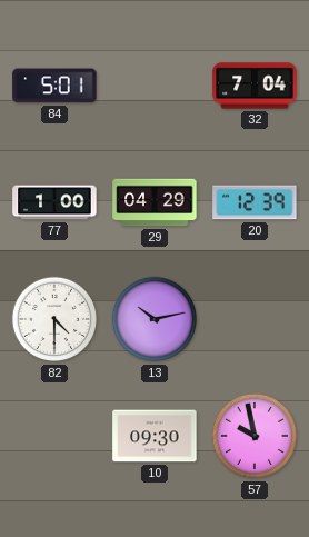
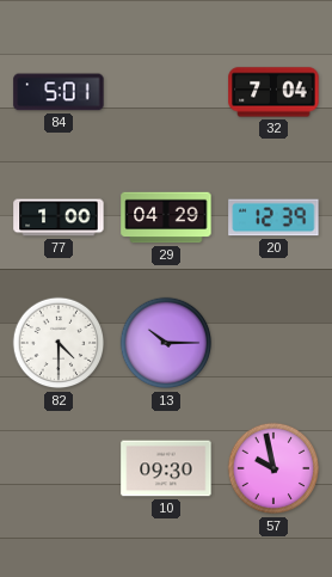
13: 10:13 -> 10:15 (166, 343)
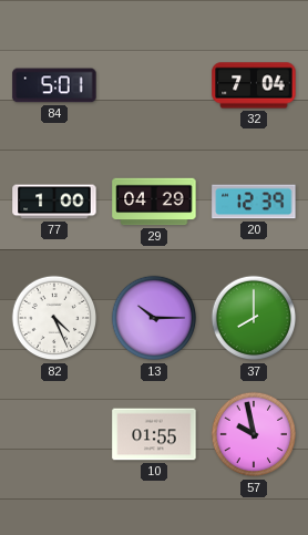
82: 4:30 -> 4:26 (54, 318)
37: none -> 8:00 (254, 318)
10: 09:30 -> 01:55 (154, 434)
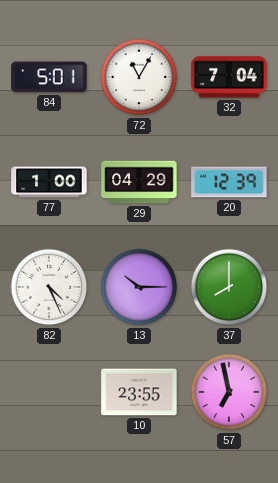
72: none -> 11:05 (139, 77)
10: 01:55 -> 23:55 (139, 392)
57: 9:58 -> 6:58 (229, 392)
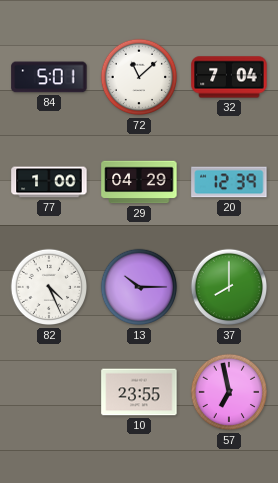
72: 11:05 -> 11:08 (139, 77)
